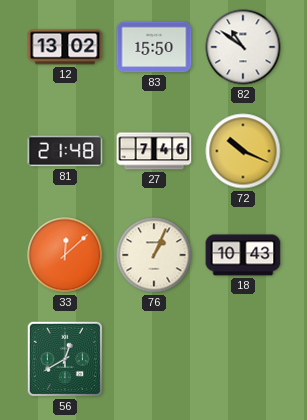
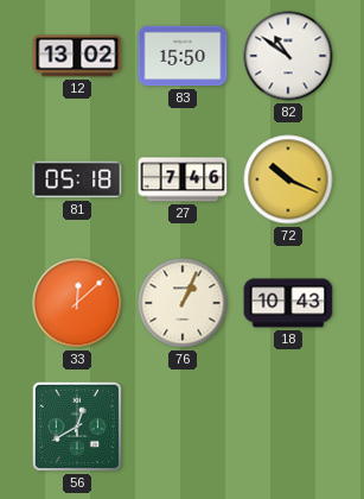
81: 21:48 -> 05:18 (77, 179)
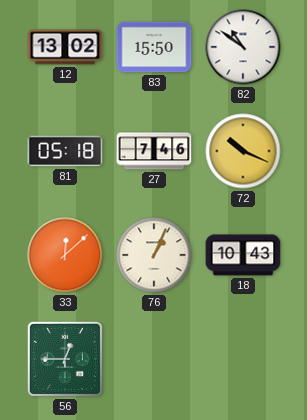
56: 12:40 -> 12:45 (65, 359)
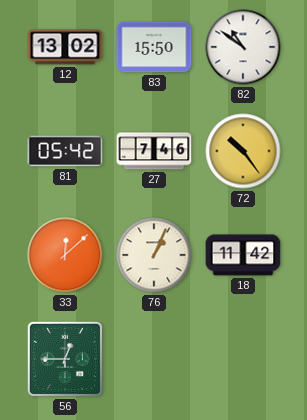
81: 05:18 -> 05:42 (65, 151)
72: 10:19 -> 10:24 (243, 151)
18: 10:43 -> 11:42 (243, 255)
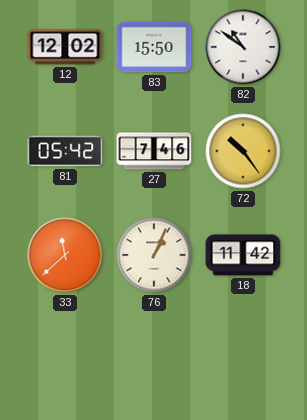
12: 13:02 -> 12:02 (65, 47)
33: 12:08 -> 11:38 (65, 255)
56: 12:45 -> none (65, 359)
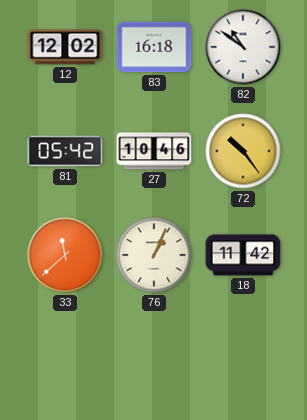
83: 15:50 -> 16:18 (154, 47)
27: 7:46 -> 10:46 (154, 151)
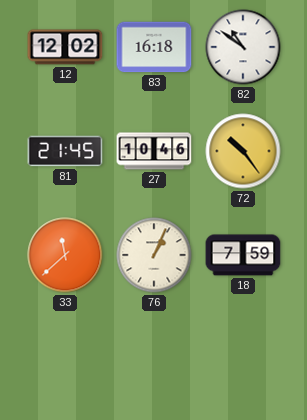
81: 05:42 -> 21:45 (65, 151)
18: 11:42 -> 7:59 (243, 255)
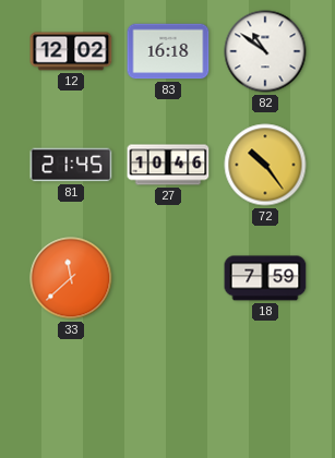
76: 1:04 -> none (154, 255)
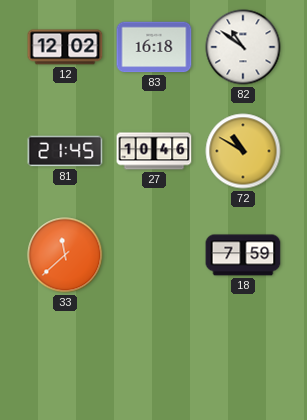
72: 10:24 -> 10:50 (243, 151)
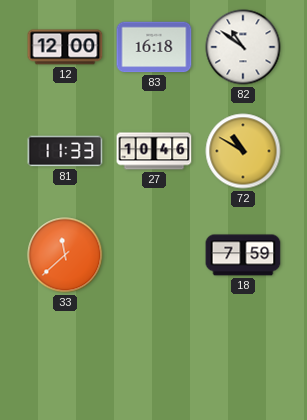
12: 12:02 -> 12:00 (65, 47)
81: 21:45 -> 11:33 (65, 151)
